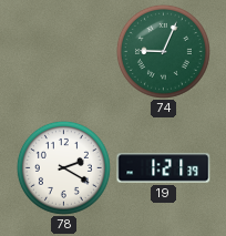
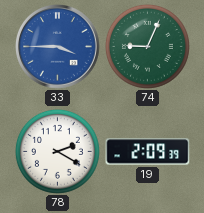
33: none -> 3:45 (58, 47)
19: 1:21 -> 2:09 (148, 152)
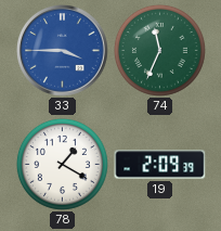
74: 9:04 -> 11:34 (159, 50)
78: 2:20 -> 1:20 (62, 164)
